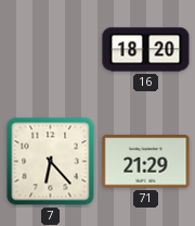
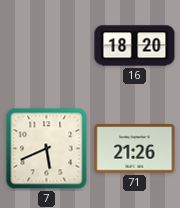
7: 6:23 -> 5:41 (47, 149)
71: 21:29 -> 21:26 (135, 149)
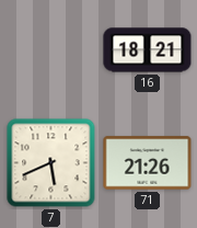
16: 18:20 -> 18:21 (148, 50)
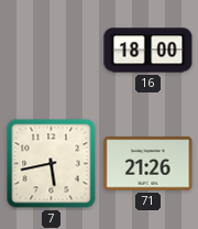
16: 18:21 -> 18:00 (148, 51)
7: 5:41 -> 5:43 (52, 164)
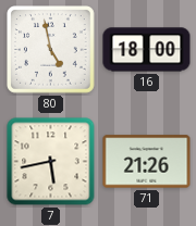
80: none -> 4:58 (51, 50)
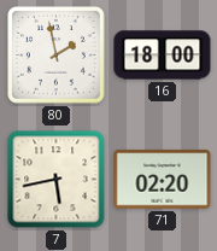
80: 4:58 -> 1:58 (57, 56)
71: 21:26 -> 02:20 (163, 180)
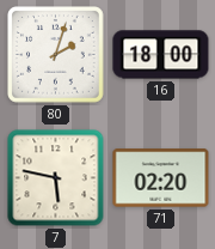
80: 1:58 -> 2:03 (56, 55)
7: 5:43 -> 5:47 (56, 178)
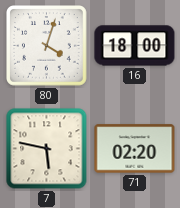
80: 2:03 -> 4:03 (47, 46)
